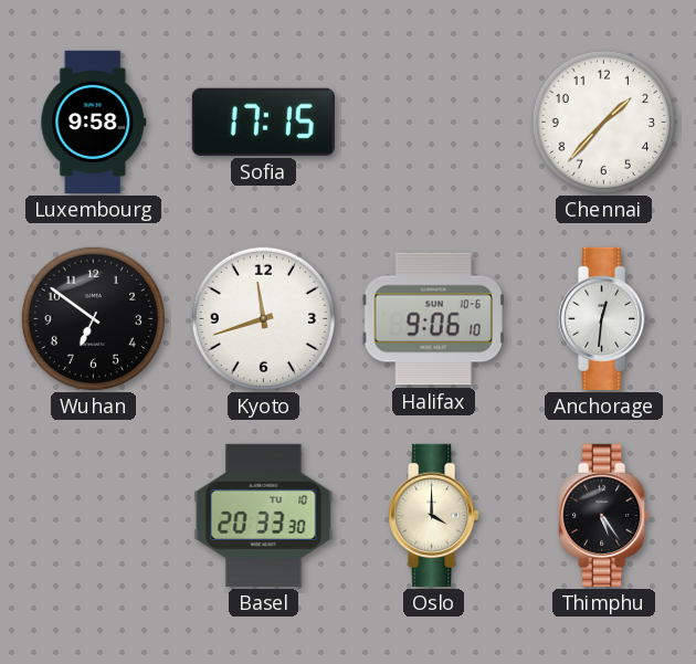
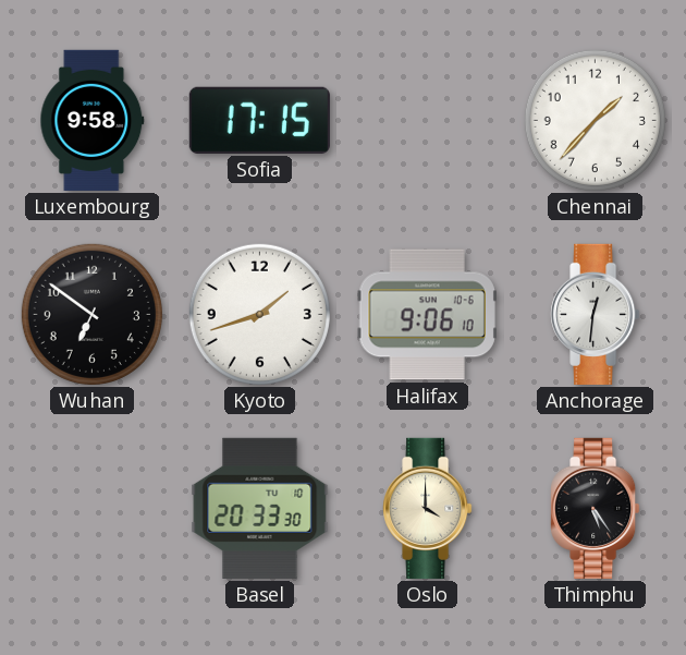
Kyoto: 11:42 -> 1:42 (259, 314)
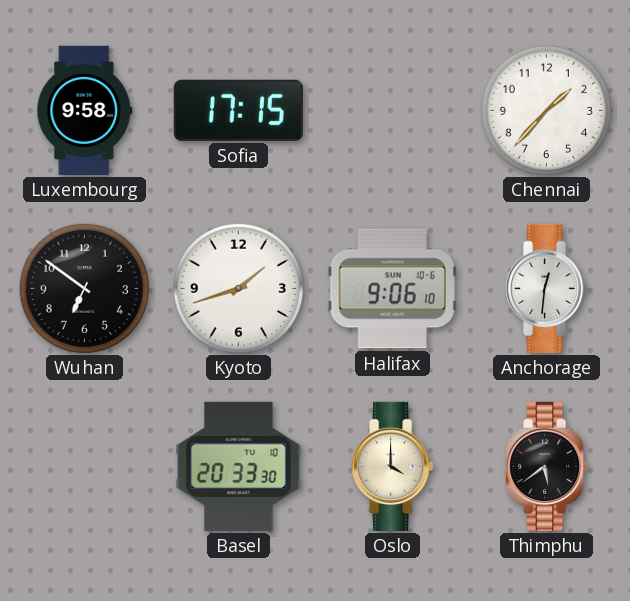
Thimphu: 5:24 -> 5:39 (547, 466)
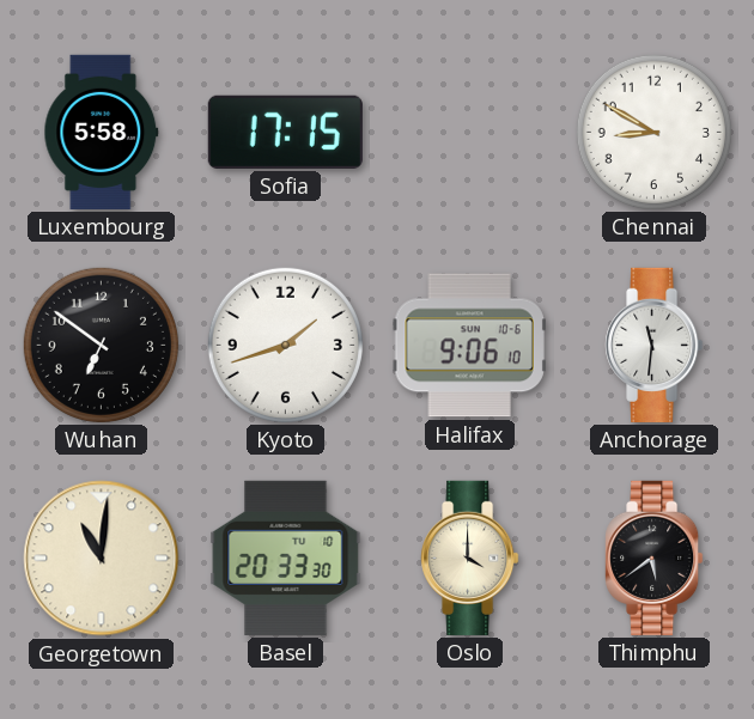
Luxembourg: 9:58 -> 5:58 (102, 132)
Chennai: 1:37 -> 8:50 (653, 132)
Anchorage: 12:31 -> 11:31 (655, 345)
Georgetown: none -> 11:01 (102, 559)
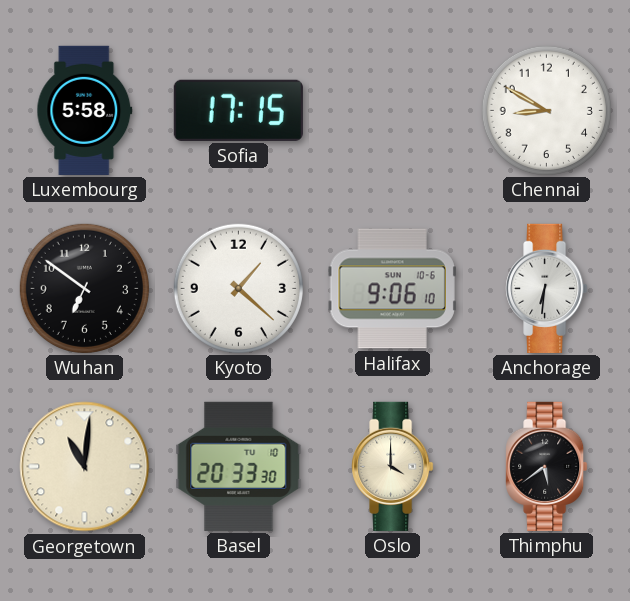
Kyoto: 1:42 -> 1:22 (238, 288)
Anchorage: 11:31 -> 6:31 (547, 288)
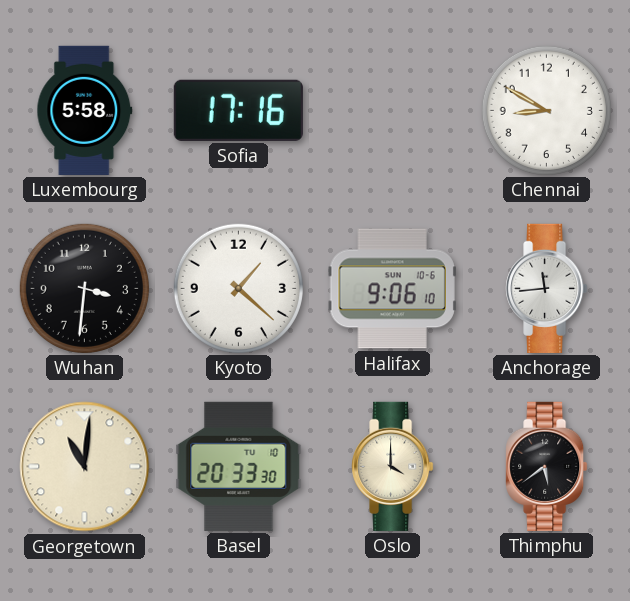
Sofia: 17:15 -> 17:16 (238, 110)
Wuhan: 6:51 -> 3:31 (84, 288)
Anchorage: 6:31 -> 11:44 (547, 288)
